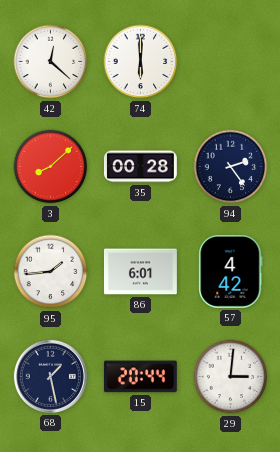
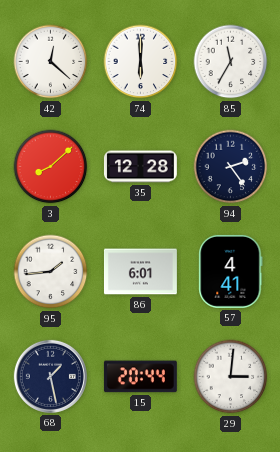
85: none -> 11:35 (231, 62)
35: 00:28 -> 12:28 (140, 167)
57: 4:42 -> 4:41 (231, 271)
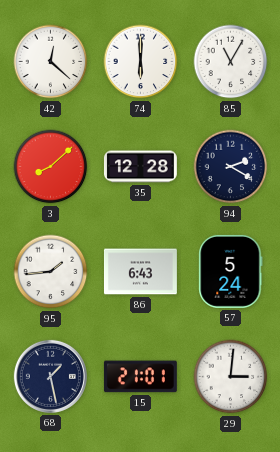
85: 11:35 -> 11:05 (231, 62)
94: 2:24 -> 2:20 (231, 167)
86: 6:01 -> 6:43 (140, 272)
57: 4:41 -> 5:24 (231, 271)
15: 20:44 -> 21:01 (140, 377)
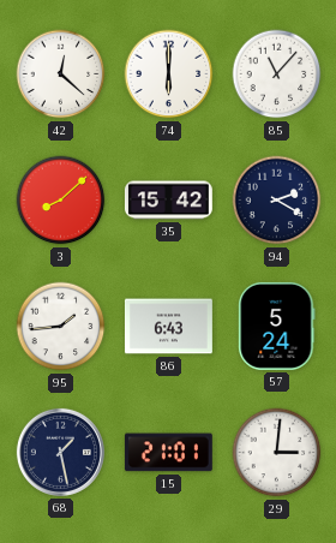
85: 11:05 -> 11:07 (277, 74)
35: 12:28 -> 15:42 (168, 201)
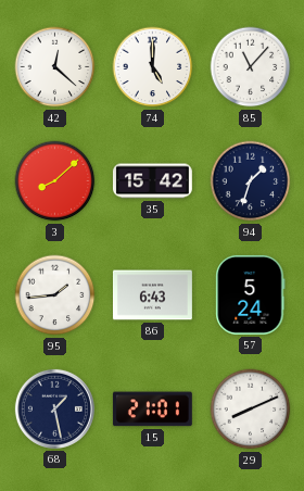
74: 6:00 -> 5:00 (153, 67)
94: 2:20 -> 1:33 (251, 181)
29: 3:01 -> 8:11 (251, 410)
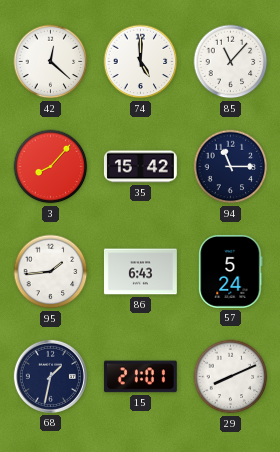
3: 8:08 -> 8:07 (51, 167)
94: 1:33 -> 11:15 (231, 167)
68: 1:28 -> 1:32 (50, 376)
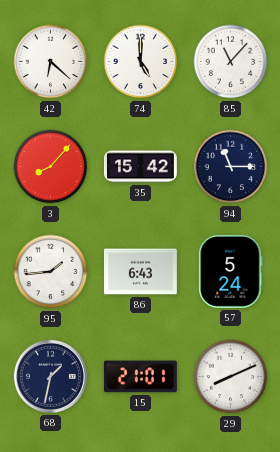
42: 12:22 -> 6:22 (51, 62)
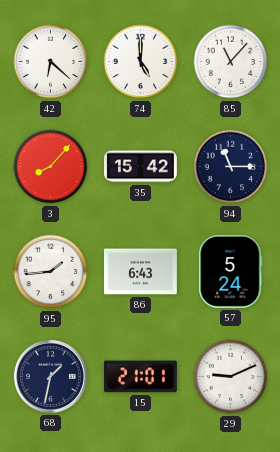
29: 8:11 -> 9:11 (231, 377)
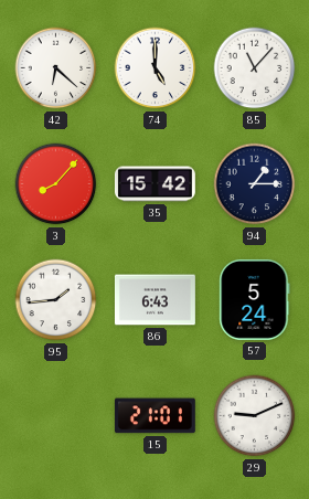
94: 11:15 -> 1:15 (255, 184)
68: 1:32 -> none (50, 376)
